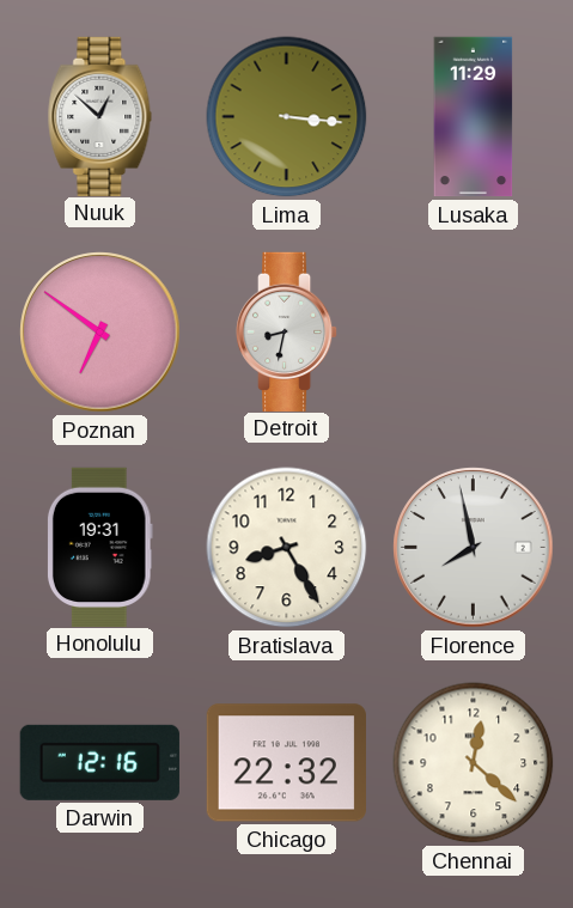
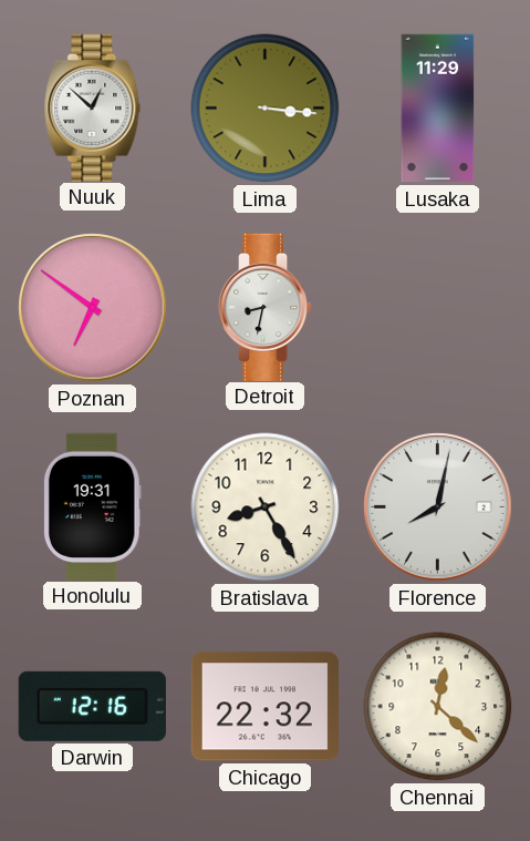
Florence: 7:58 -> 8:02 (438, 507)
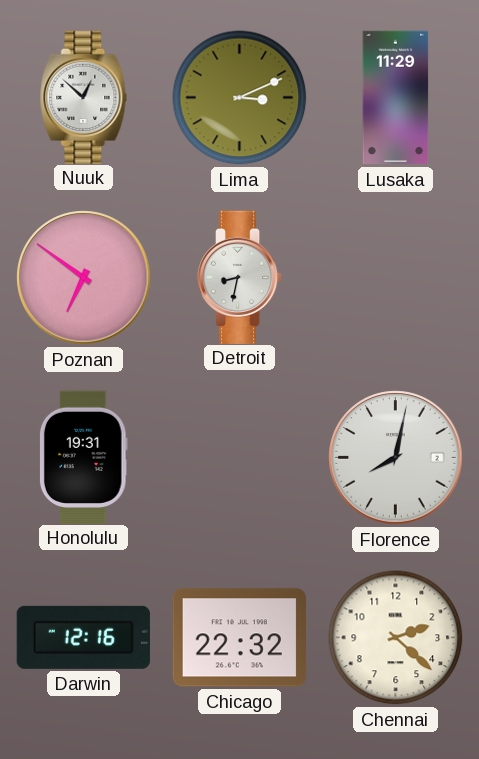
Lima: 3:16 -> 3:11 (240, 98)
Bratislava: 8:25 -> none (266, 507)
Chennai: 12:22 -> 2:22 (396, 638)
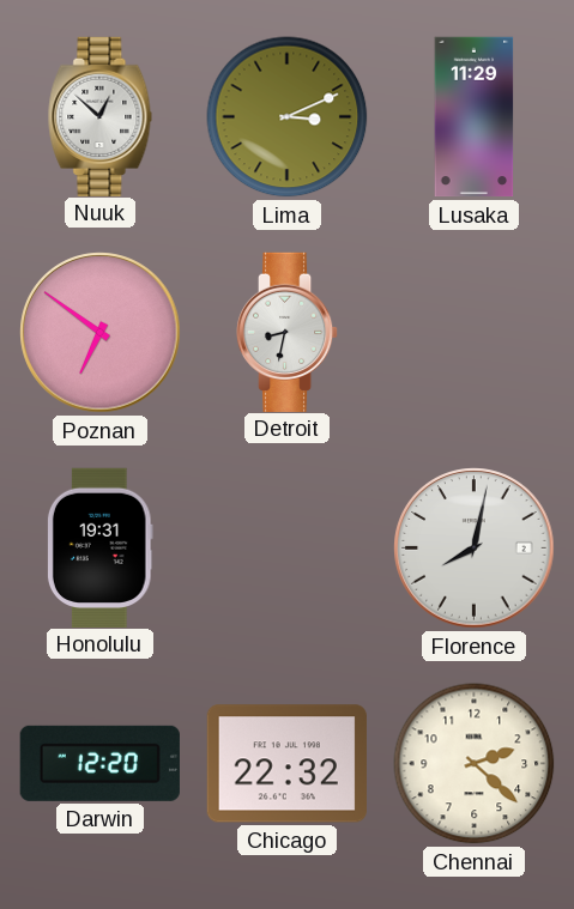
Darwin: 12:16 -> 12:20 (99, 763)
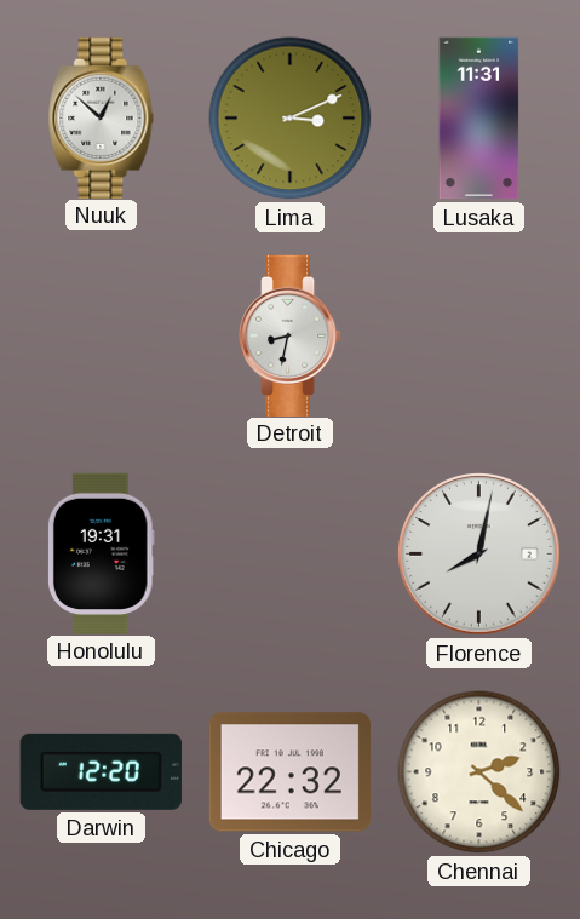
Lusaka: 11:29 -> 11:31 (479, 119)
Poznan: 6:51 -> none (101, 333)
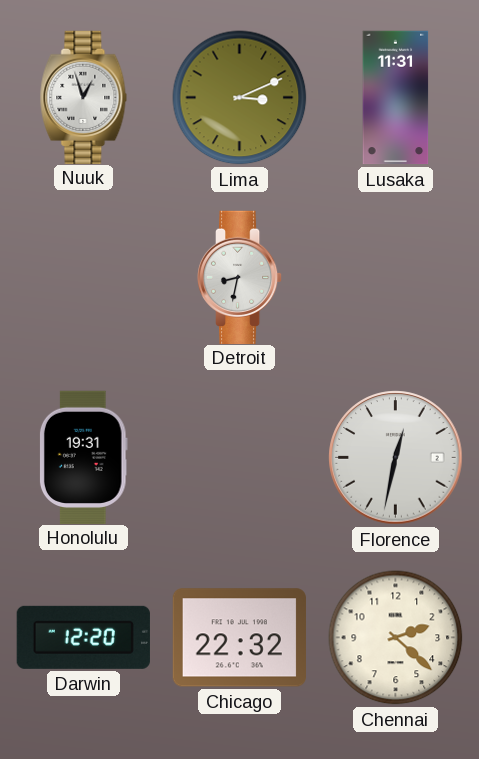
Nuuk: 12:52 -> 12:57 (84, 97)
Florence: 8:02 -> 12:32 (396, 458)
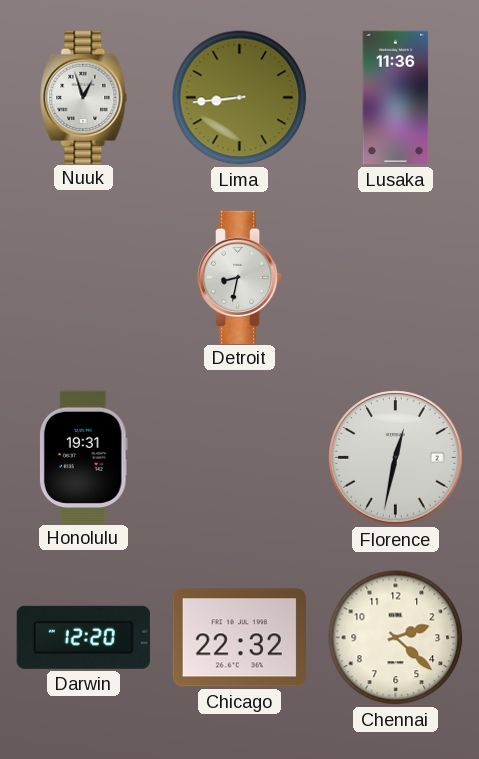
Lima: 3:11 -> 8:44 (240, 98)
Lusaka: 11:31 -> 11:36 (396, 98)
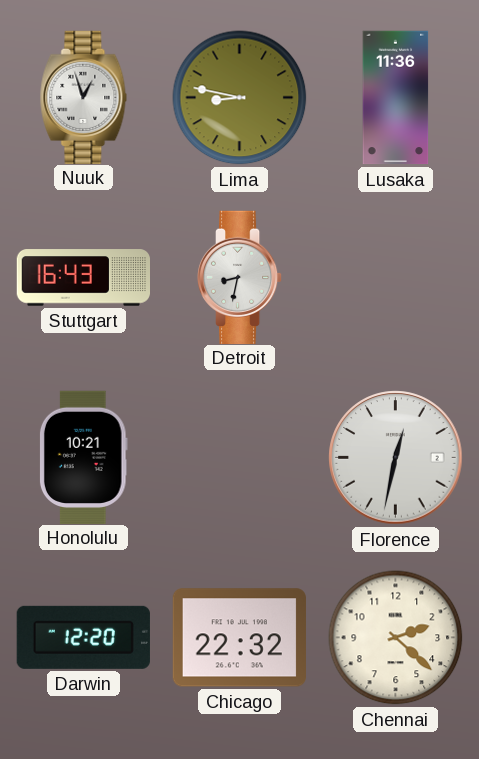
Lima: 8:44 -> 8:47 (240, 98)
Stuttgart: none -> 16:43 (84, 278)
Honolulu: 19:31 -> 10:21 (83, 457)
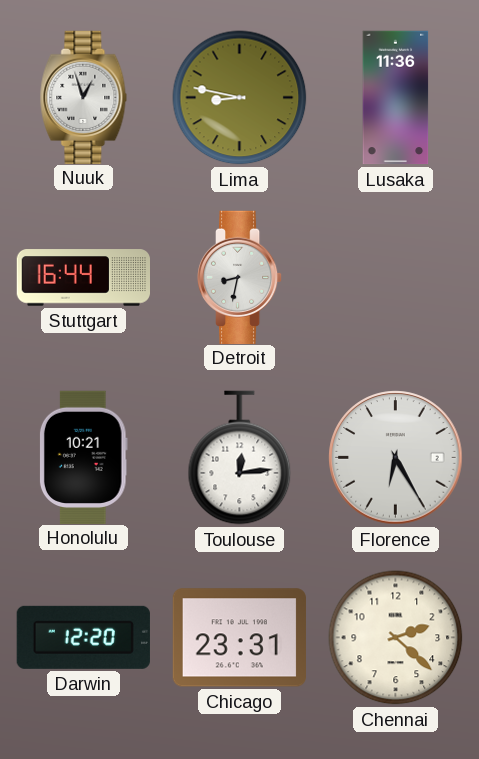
Stuttgart: 16:43 -> 16:44 (84, 278)
Toulouse: none -> 12:14 (240, 458)
Florence: 12:32 -> 6:25 (396, 458)
Chicago: 22:32 -> 23:31 (239, 638)
